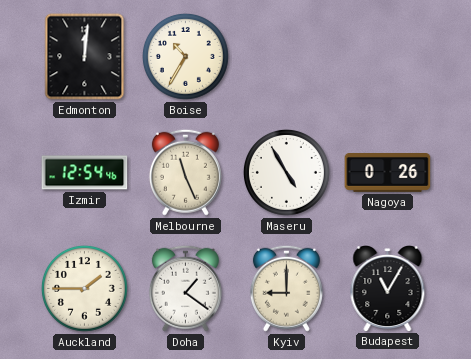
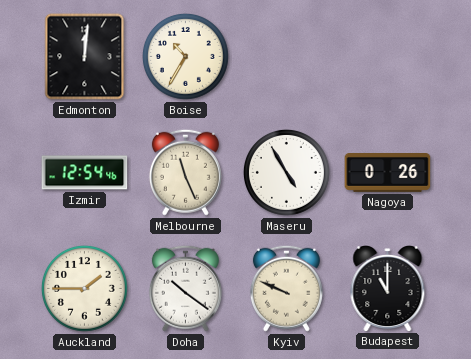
Doha: 1:21 -> 10:21 (185, 288)
Kyiv: 9:00 -> 9:49 (286, 288)
Budapest: 11:05 -> 11:00 (388, 289)
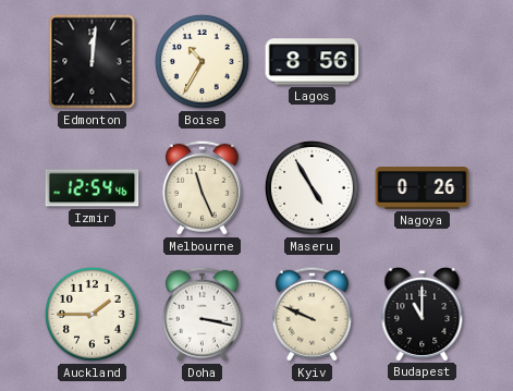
Lagos: none -> 8:56 (313, 62)
Doha: 10:21 -> 3:17 (201, 314)
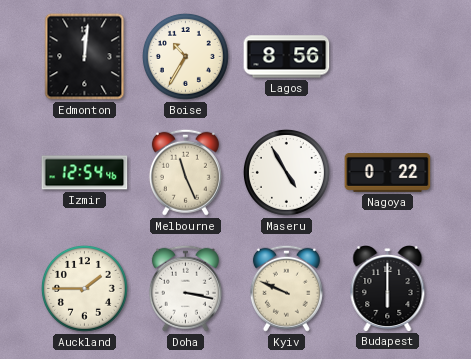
Nagoya: 0:26 -> 0:22 (388, 173)
Budapest: 11:00 -> 6:00 (388, 289)
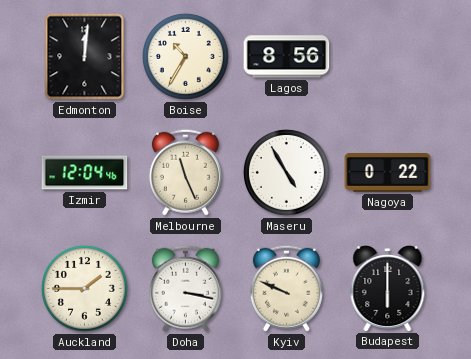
Izmir: 12:54 -> 12:04 (85, 173)
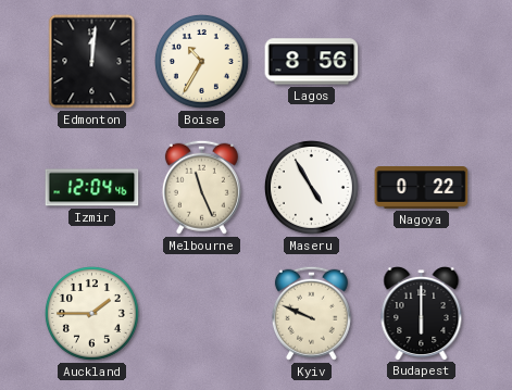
Doha: 3:17 -> none (185, 288)
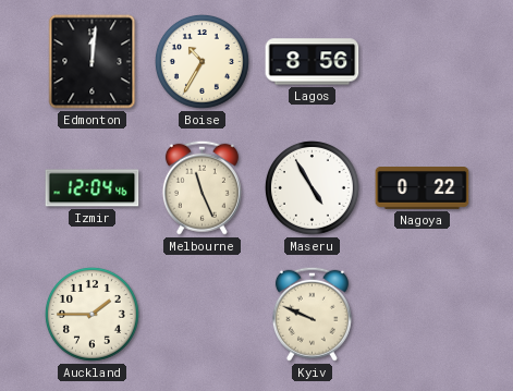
Budapest: 6:00 -> none (422, 314)
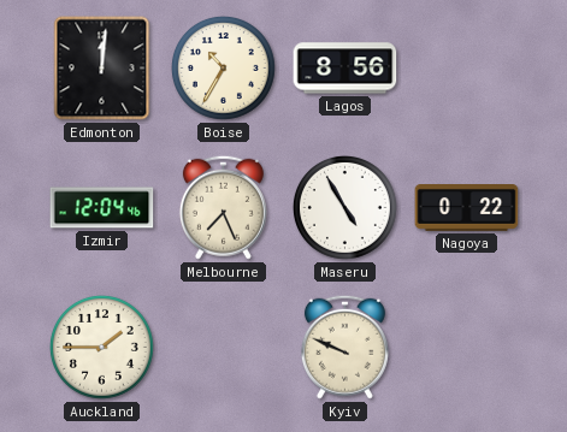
Melbourne: 11:26 -> 7:26 (223, 207)
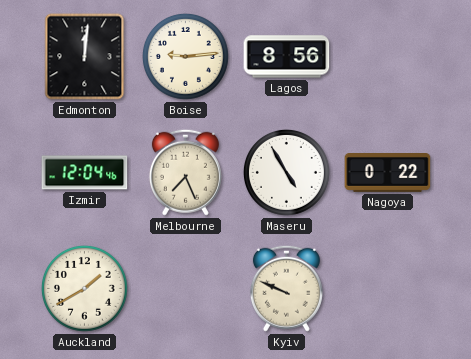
Boise: 10:35 -> 9:14 (185, 56)
Auckland: 1:45 -> 1:40 (84, 288)
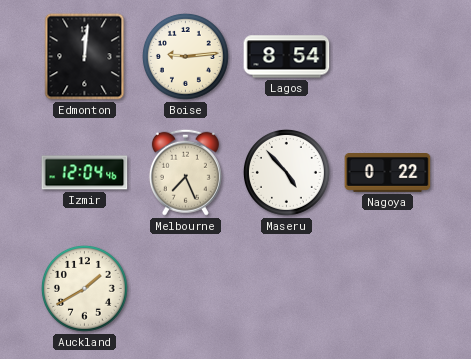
Lagos: 8:56 -> 8:54 (287, 57)
Maseru: 4:55 -> 4:53 (286, 172)
Kyiv: 9:49 -> none (286, 288)
